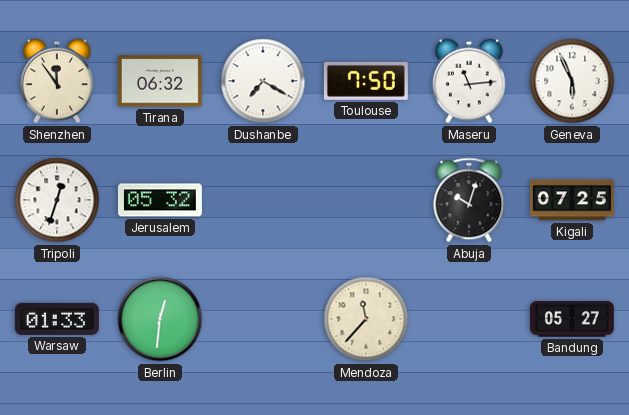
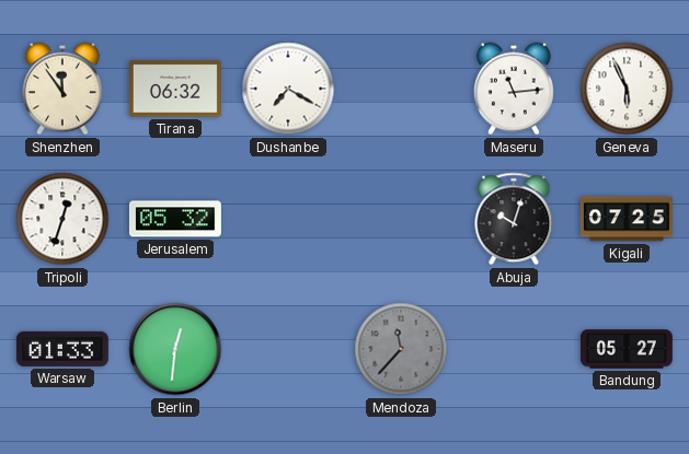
Toulouse: 7:50 -> none (366, 81)
Mendoza dial: cream -> grey (401, 349)
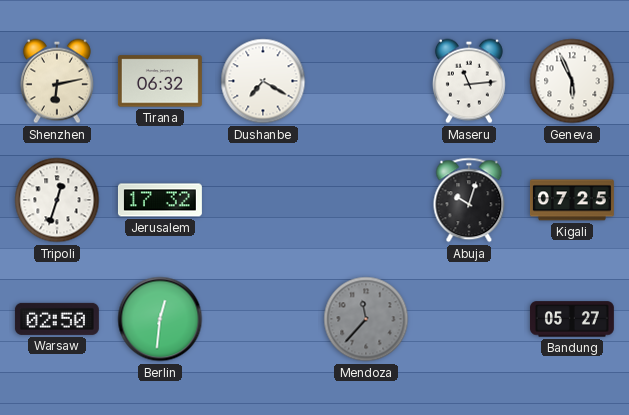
Shenzhen: 11:54 -> 6:13 (57, 81)
Jerusalem: 05:32 -> 17:32 (160, 200)
Warsaw: 01:33 -> 02:50 (57, 319)
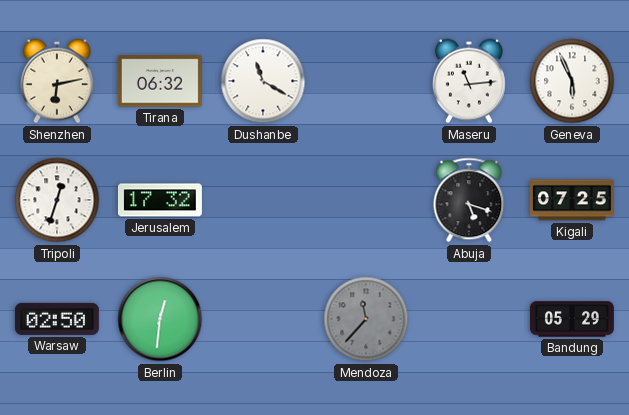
Dushanbe: 7:20 -> 11:20 (263, 81)
Abuja: 10:03 -> 5:18 (469, 200)
Bandung: 05:27 -> 05:29 (572, 319)
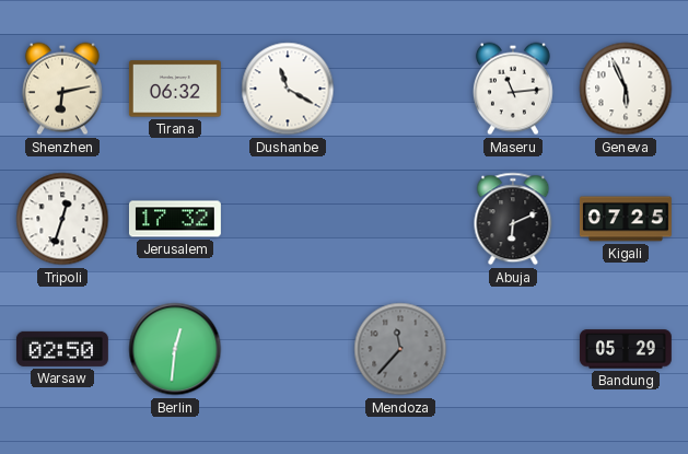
Abuja: 5:18 -> 6:11 (513, 219)
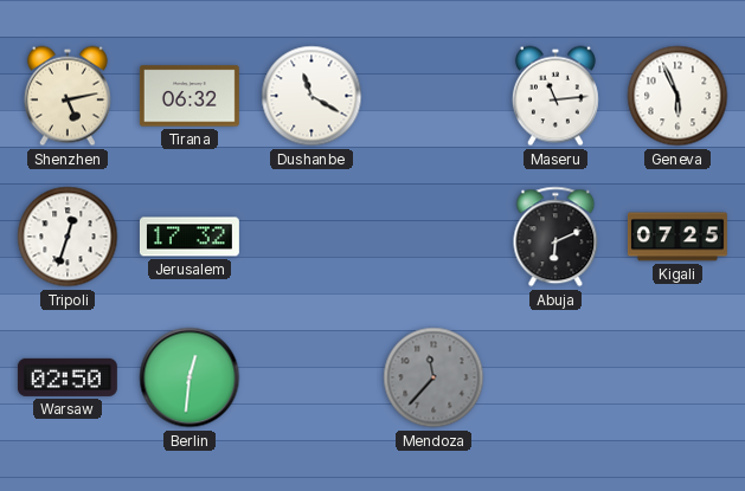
Shenzhen: 6:13 -> 5:13 (68, 96)
Bandung: 05:29 -> none (626, 349)
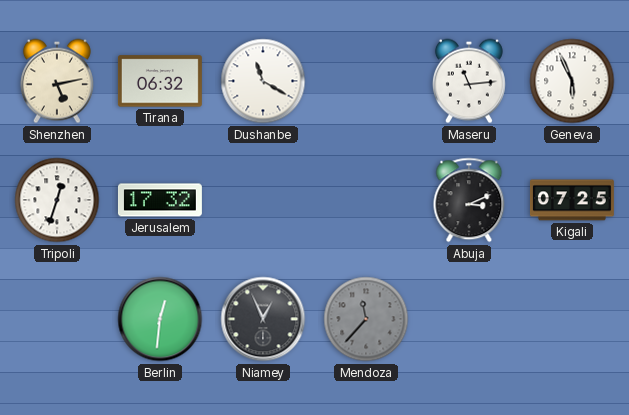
Abuja: 6:11 -> 3:11 (469, 200)
Warsaw: 02:50 -> none (68, 377)
Niamey: none -> 12:56 (263, 319)
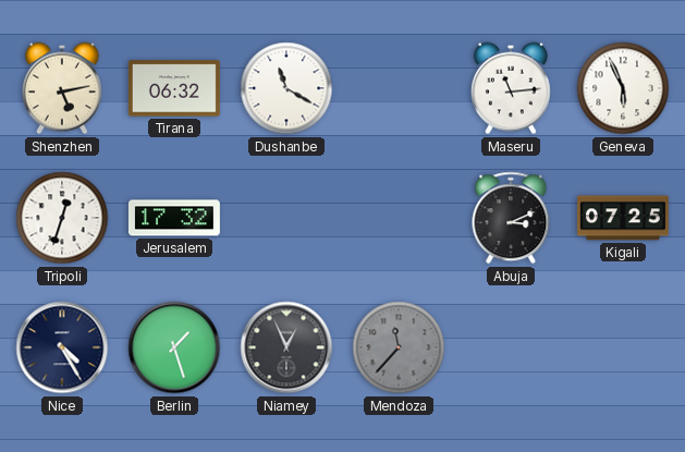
Nice: none -> 4:25 (62, 347)
Berlin: 12:31 -> 1:27 (174, 347)
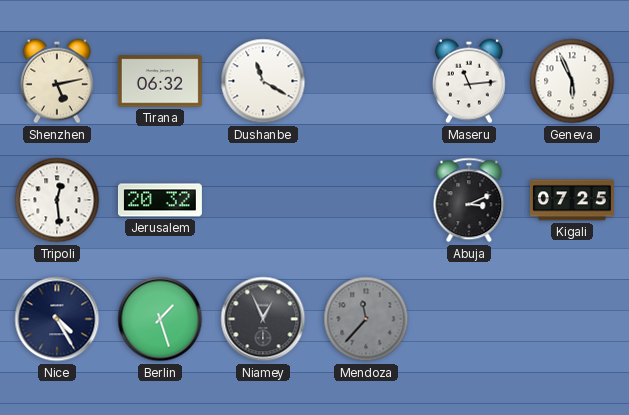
Tripoli: 12:33 -> 12:29 (57, 200)
Jerusalem: 17:32 -> 20:32 (160, 200)
